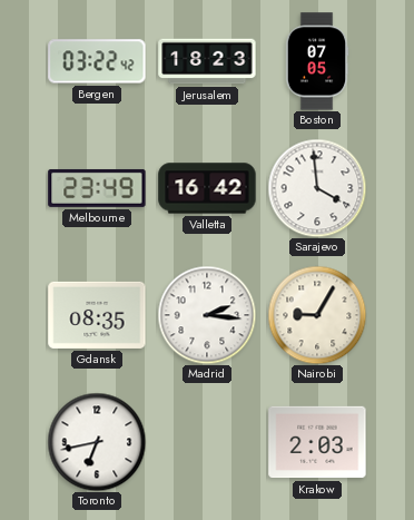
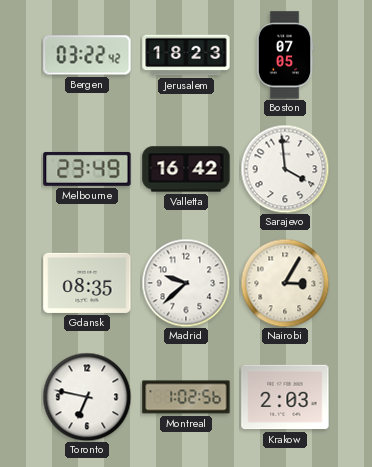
Madrid: 2:16 -> 9:38 (186, 283)
Nairobi: 9:05 -> 3:05 (285, 283)
Toronto: 6:43 -> 6:47 (87, 397)
Montreal: none -> 1:02 (186, 397)
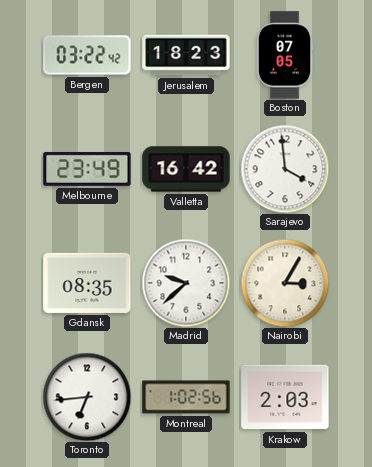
Toronto: 6:47 -> 6:44 (87, 397)
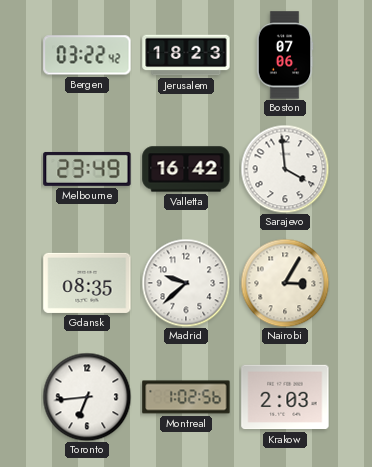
Boston: 07:05 -> 07:06 (285, 55)
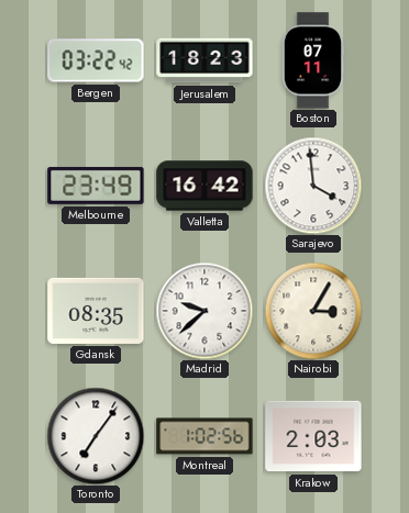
Boston: 07:06 -> 07:11 (313, 60)
Toronto: 6:44 -> 7:06 (96, 436)
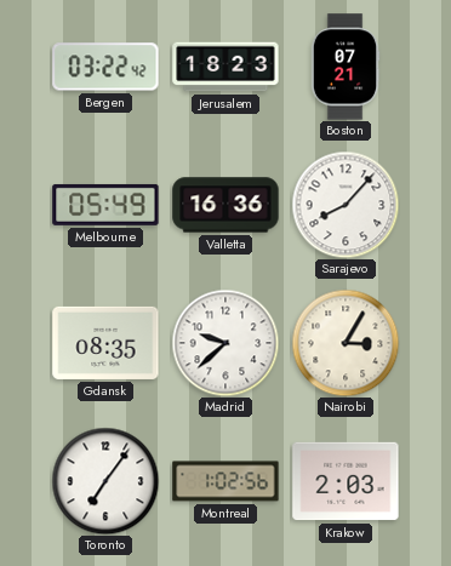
Boston: 07:11 -> 07:21 (346, 67)
Melbourne: 23:49 -> 05:49 (105, 205)
Valletta: 16:42 -> 16:36 (225, 205)
Sarajevo: 3:59 -> 8:07 (346, 205)
